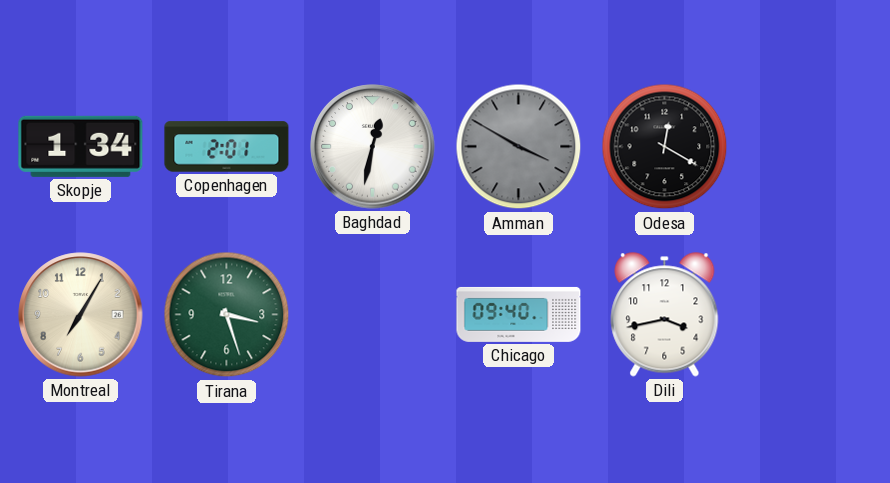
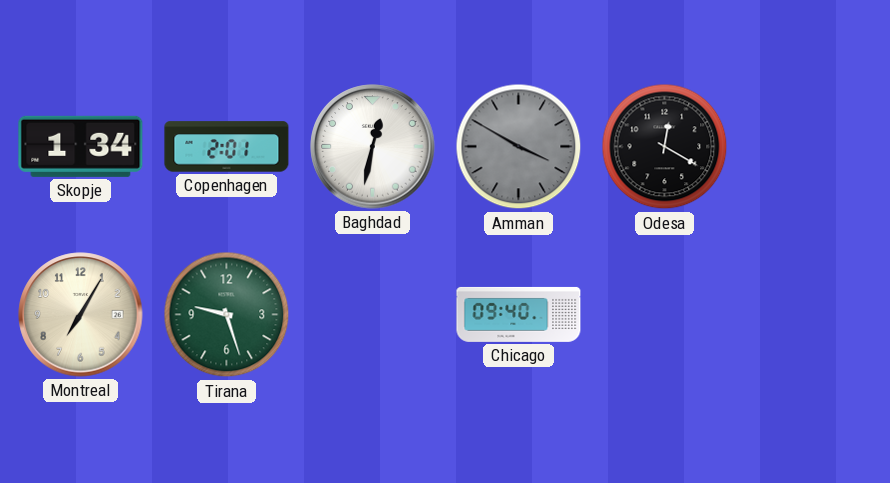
Tirana: 3:27 -> 9:27 (227, 315)
Dili: 3:43 -> none (665, 315)
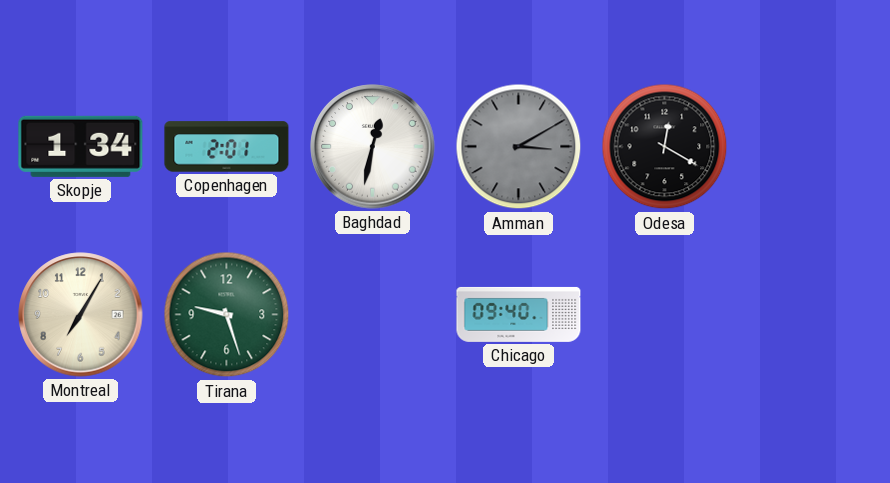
Amman: 3:50 -> 3:10 (519, 147)
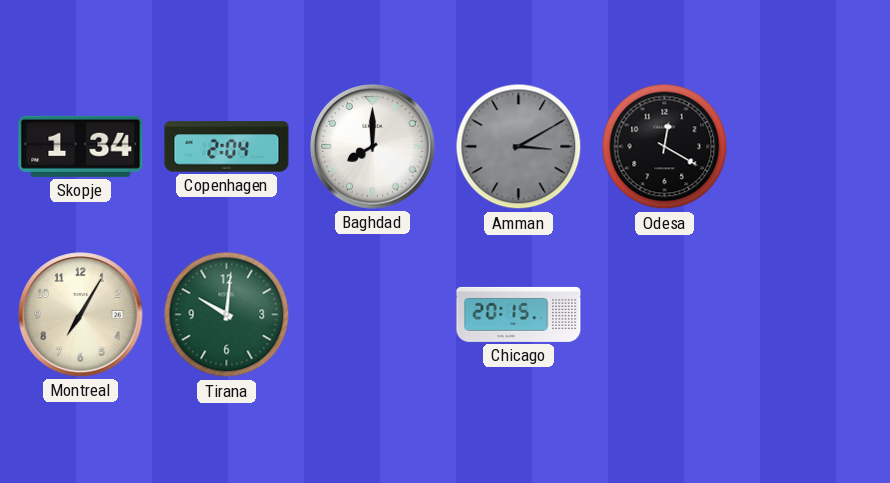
Copenhagen: 2:01 -> 2:04 (227, 147)
Baghdad: 12:32 -> 8:00 (373, 147)
Tirana: 9:27 -> 10:01 (227, 315)
Chicago: 09:40 -> 20:15 (519, 314)
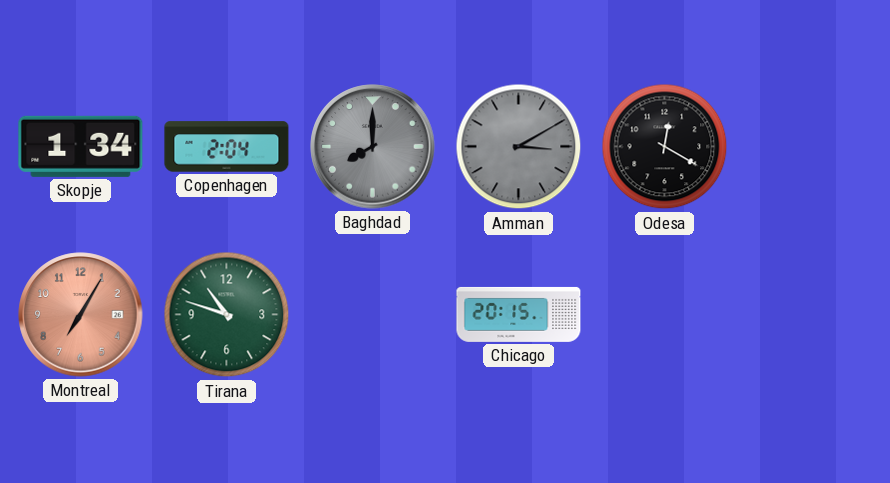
Baghdad dial: white -> grey (373, 147)
Montreal dial: cream -> salmon (81, 315)
Tirana: 10:01 -> 10:48 (227, 315)
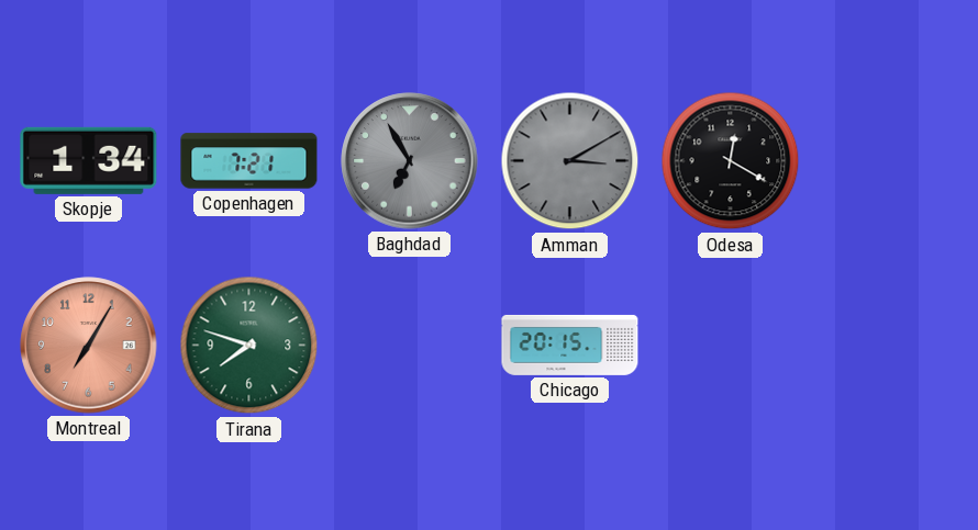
Copenhagen: 2:04 -> 7:21 (249, 161)
Baghdad: 8:00 -> 6:55 (410, 161)
Tirana: 10:48 -> 7:48 (249, 346)
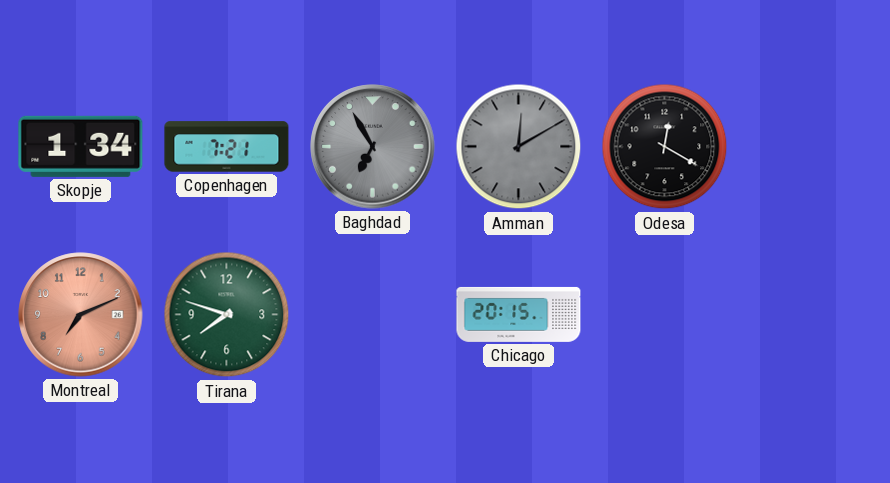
Amman: 3:10 -> 12:10 (519, 147)
Montreal: 7:05 -> 7:11 (81, 315)
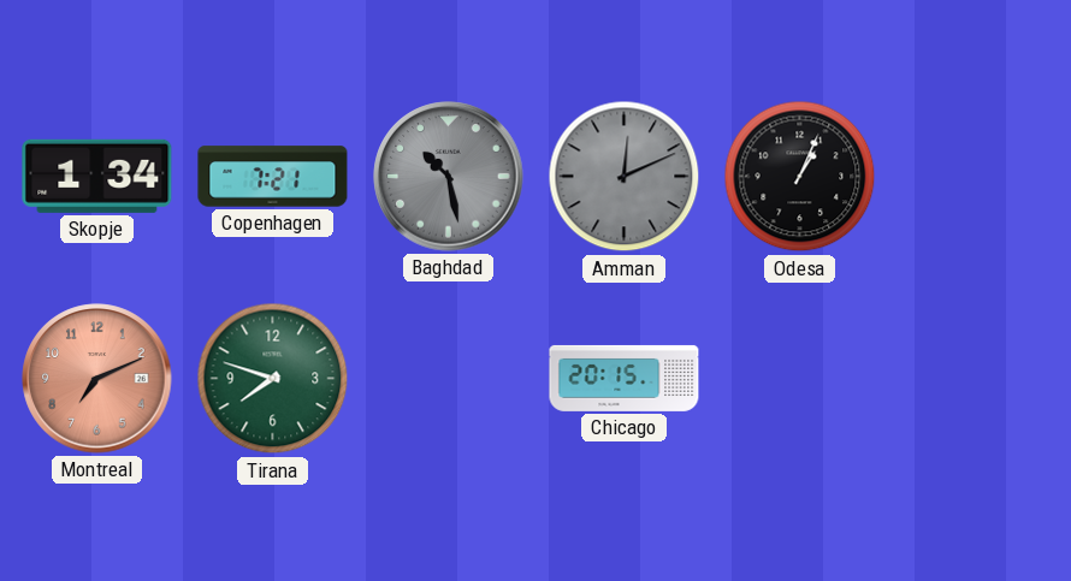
Baghdad: 6:55 -> 10:28 (449, 177)
Amman: 12:10 -> 12:11 (625, 177)
Odesa: 12:20 -> 1:04 (800, 177)
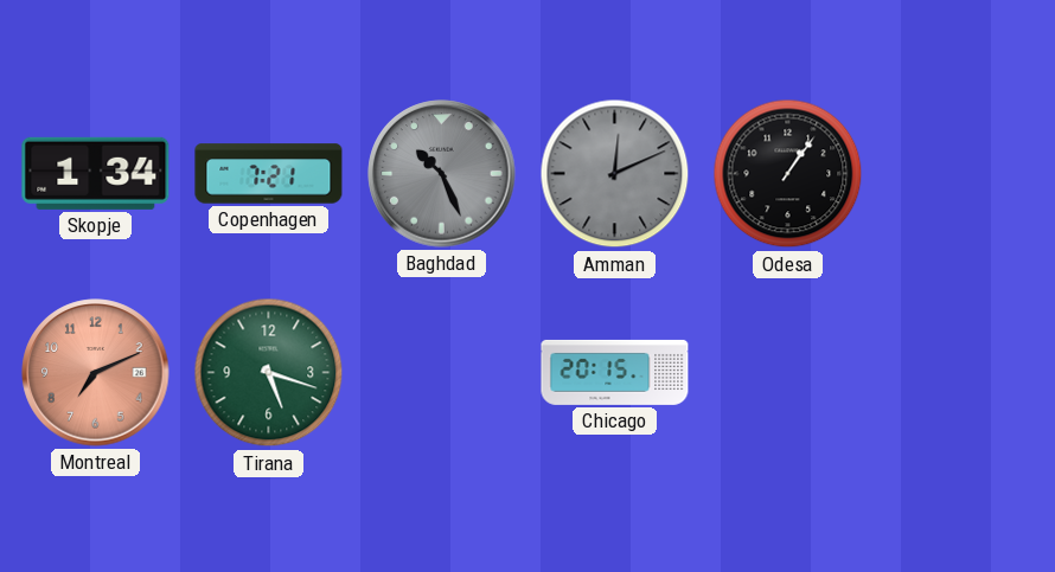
Baghdad: 10:28 -> 10:26 (442, 174)
Odesa: 1:04 -> 1:06 (788, 174)
Tirana: 7:48 -> 5:18 (269, 373)
